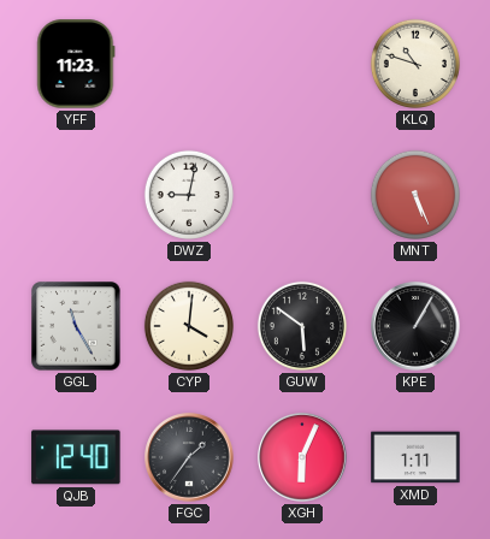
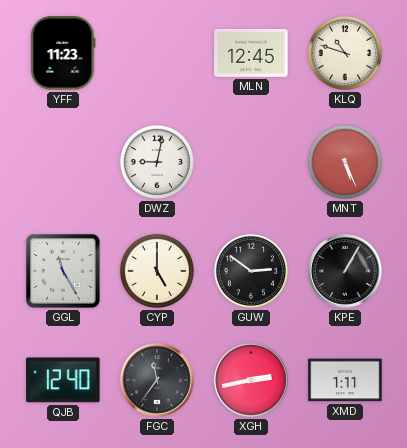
MLN: none -> 12:45 (251, 53)
CYP: 4:01 -> 5:00 (157, 271)
GUW: 5:51 -> 2:51 (251, 271)
FGC: 1:36 -> 11:36 (157, 380)
XGH: 6:04 -> 2:43 (251, 380)
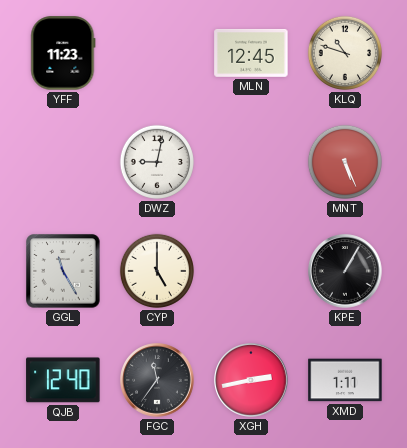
GUW: 2:51 -> none (251, 271)
